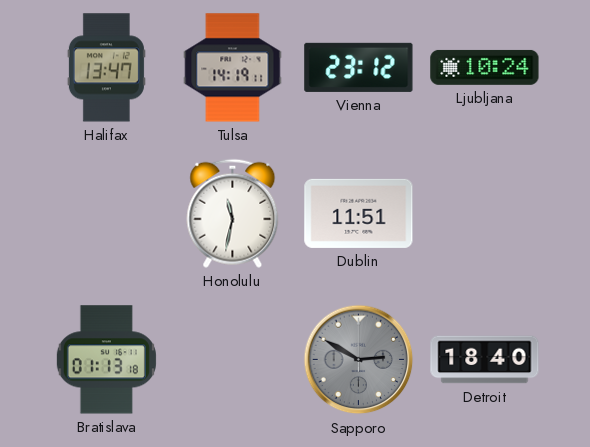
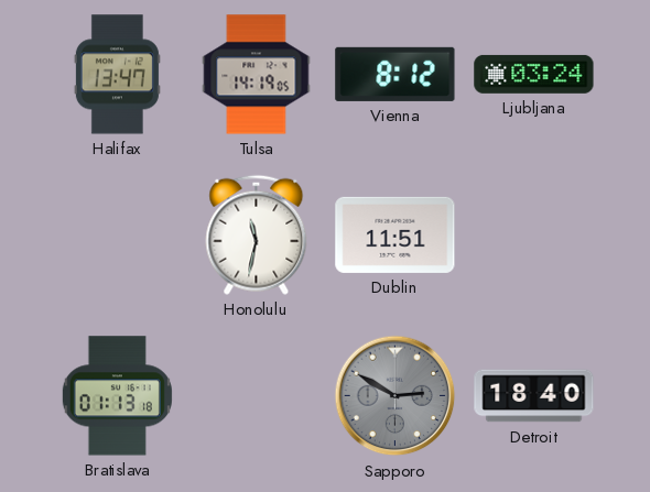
Tulsa: 14:19:11 -> 14:19:05 (257, 75)
Vienna: 23:12 -> 8:12 (396, 74)
Ljubljana: 10:24 -> 03:24 (534, 74)
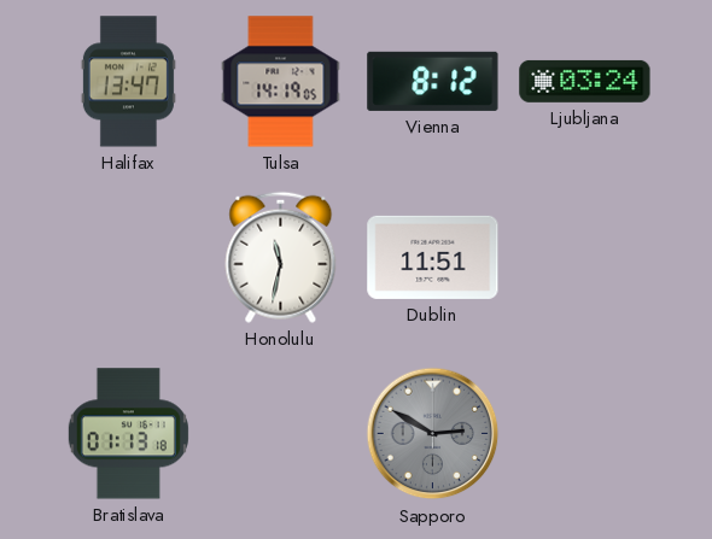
Detroit: 18:40 -> none (534, 396)
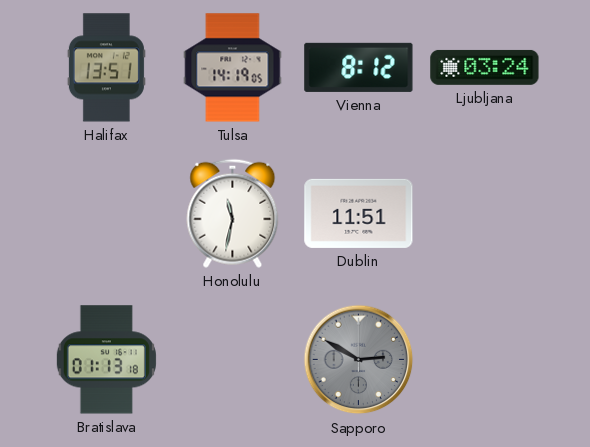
Halifax: 13:47 -> 13:51 (106, 68)
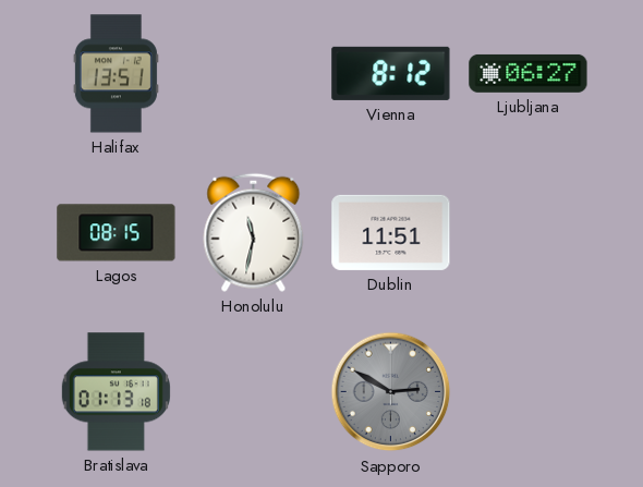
Tulsa: 14:19 -> none (233, 68)
Ljubljana: 03:24 -> 06:27 (529, 73)
Lagos: none -> 08:15 (117, 233)
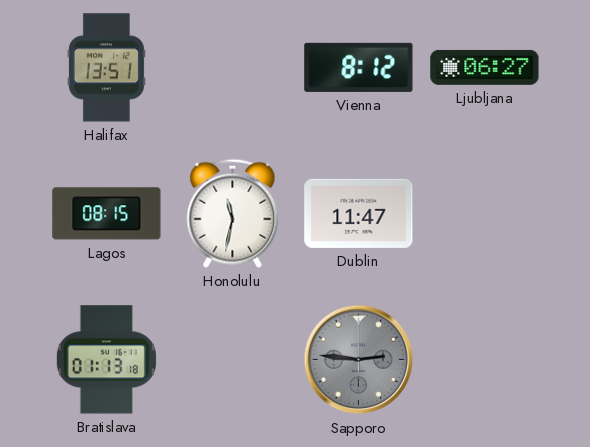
Dublin: 11:51 -> 11:47 (359, 213)
Sapporo: 2:50 -> 2:46 (359, 360)
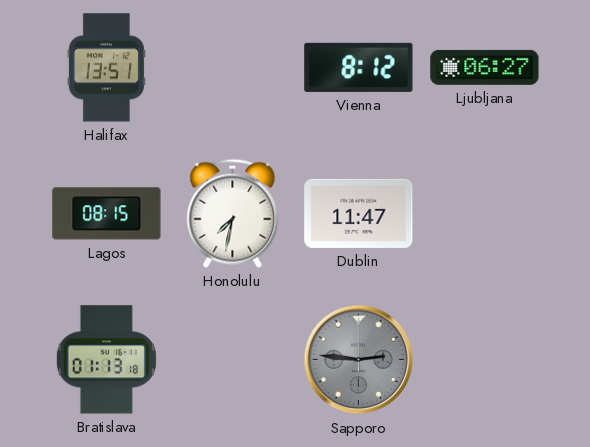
Honolulu: 11:32 -> 7:32 (233, 213)
